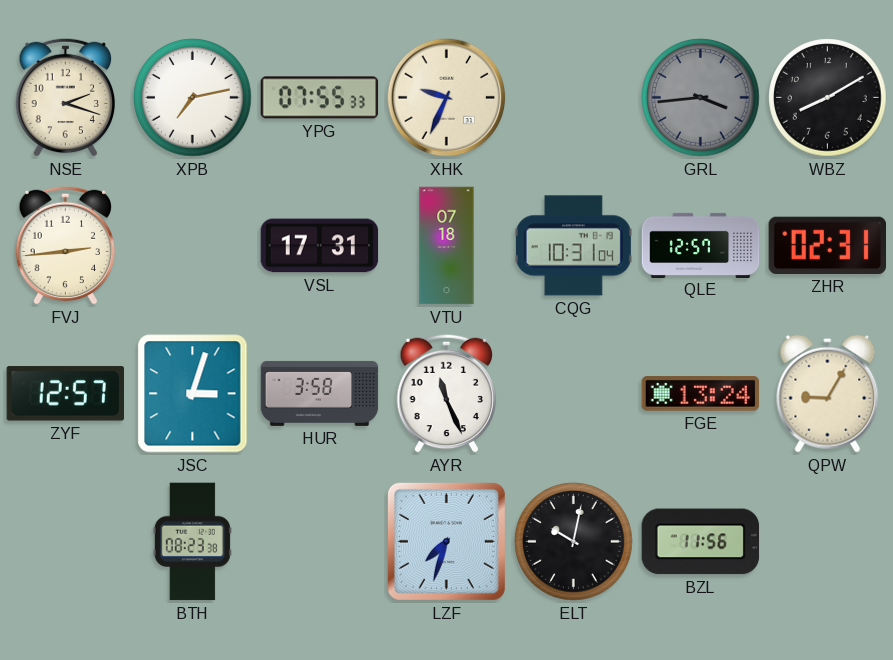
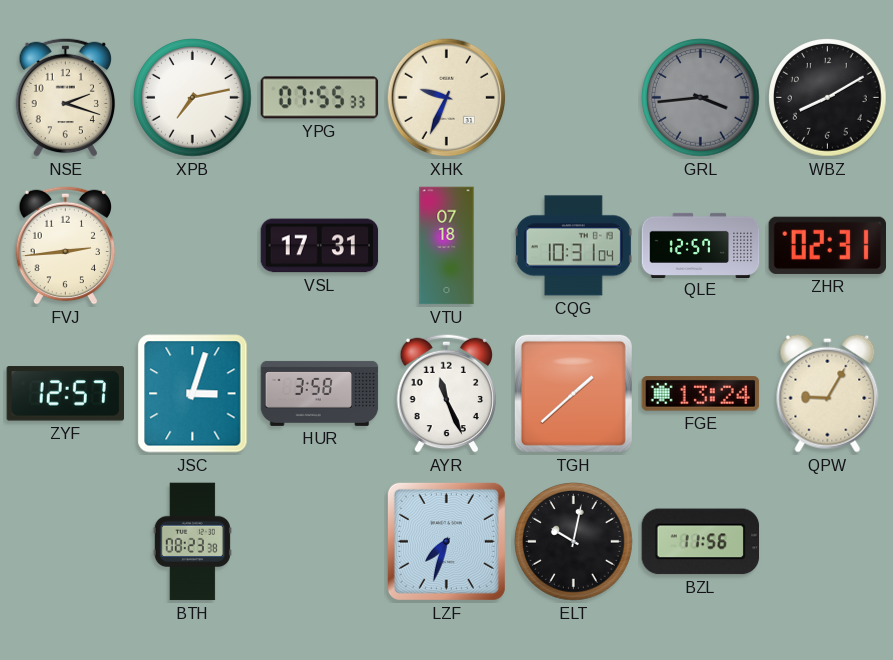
TGH: none -> 1:38 (573, 393)
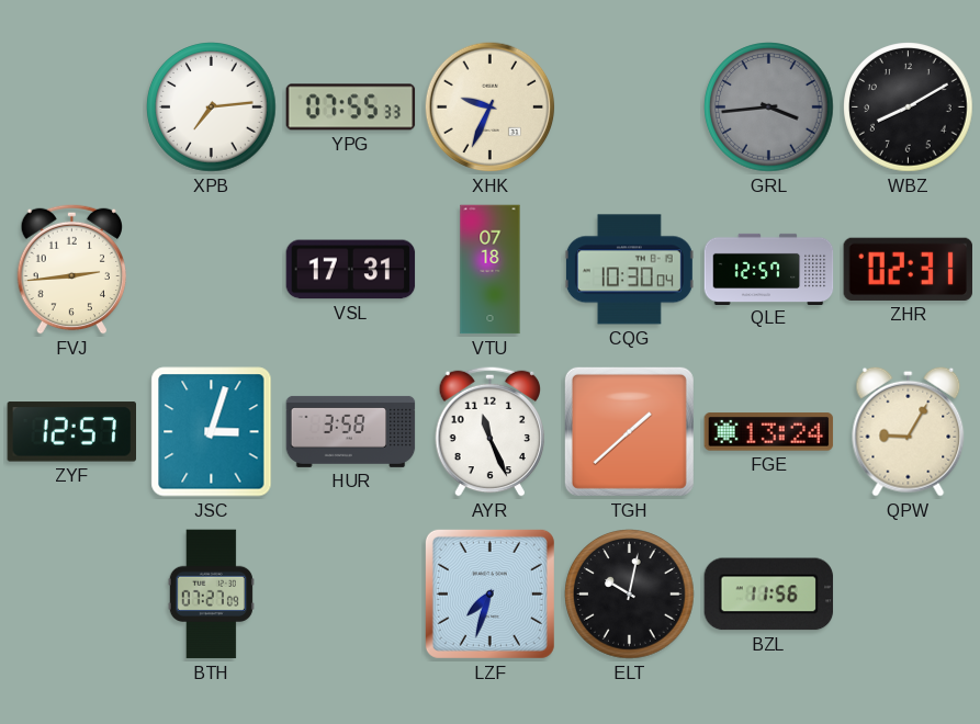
NSE: 2:18 -> none (66, 97)
XPB: 7:13 -> 7:14 (212, 108)
CQG: 10:31 -> 10:30 (629, 270)
BTH: 08:23 -> 07:27 (211, 595)
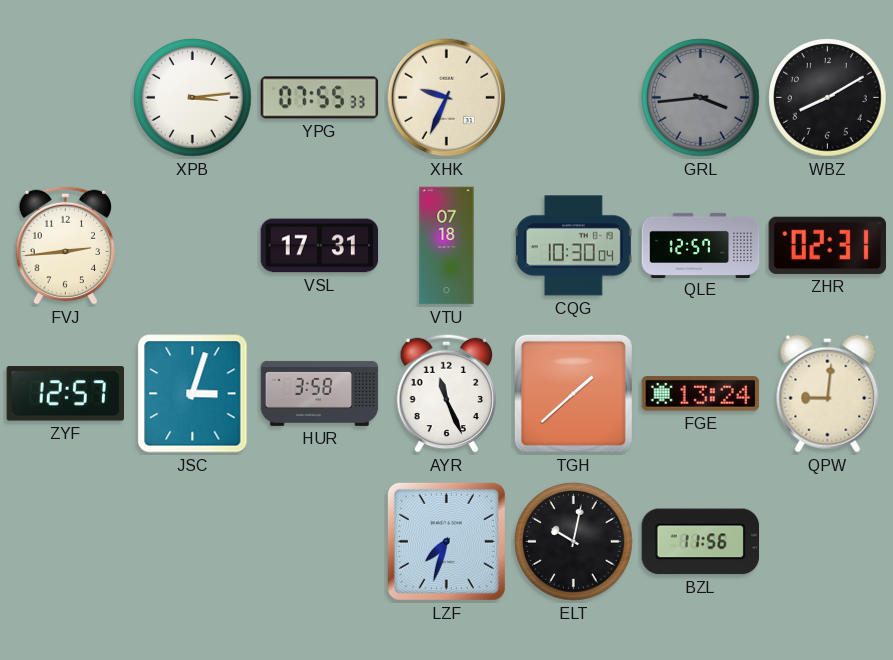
XPB: 7:14 -> 3:14 (193, 98)
QPW: 9:05 -> 9:01 (828, 393)
BTH: 07:27 -> none (211, 595)
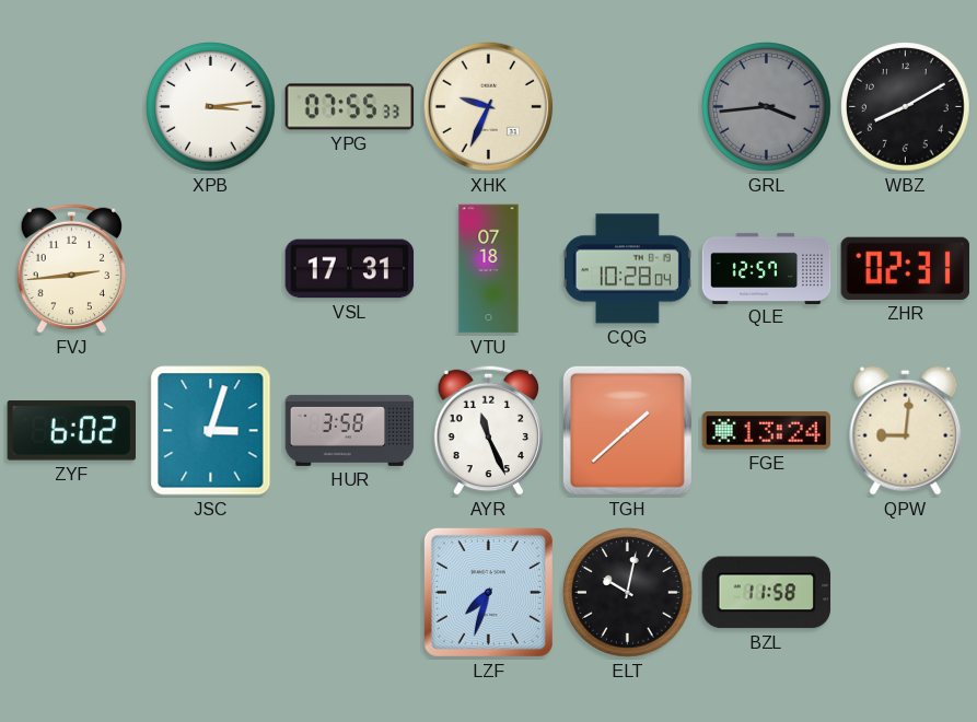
CQG: 10:30 -> 10:28 (627, 269)
ZYF: 12:57 -> 6:02 (71, 431)
BZL: 11:56 -> 11:58 (767, 593)
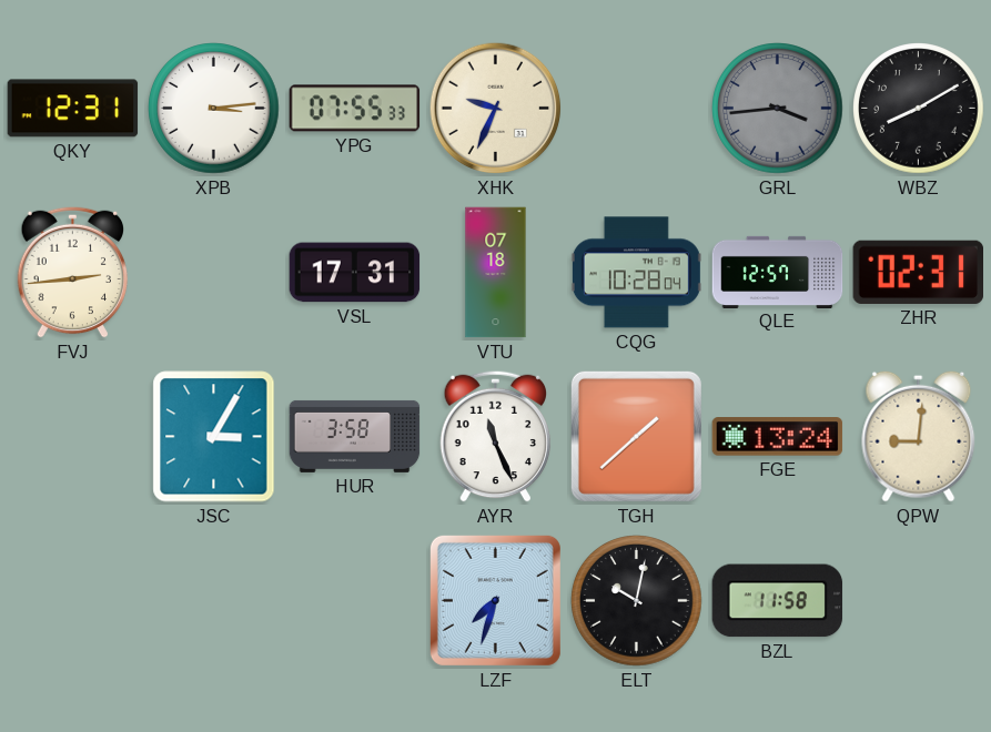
QKY: none -> 12:31 (73, 109)
ZYF: 6:02 -> none (71, 431)
JSC: 3:03 -> 3:05 (214, 437)
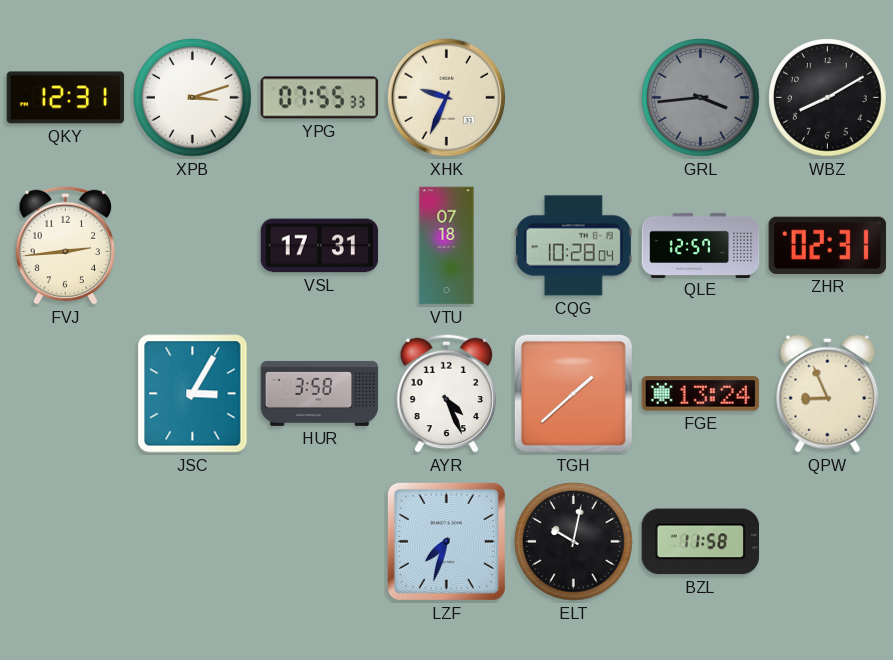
XPB: 3:14 -> 3:12 (193, 98)
AYR: 11:26 -> 4:26 (447, 393)
QPW: 9:01 -> 8:56 (828, 393)
